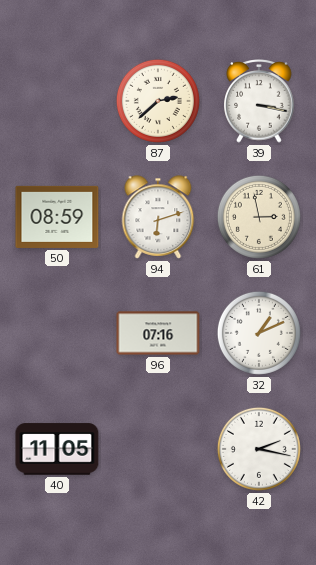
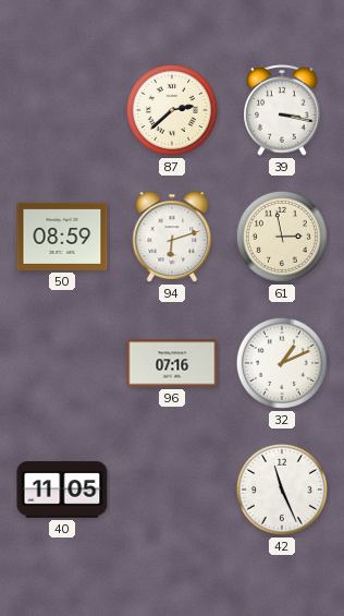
42: 2:17 -> 11:26 (282, 490)
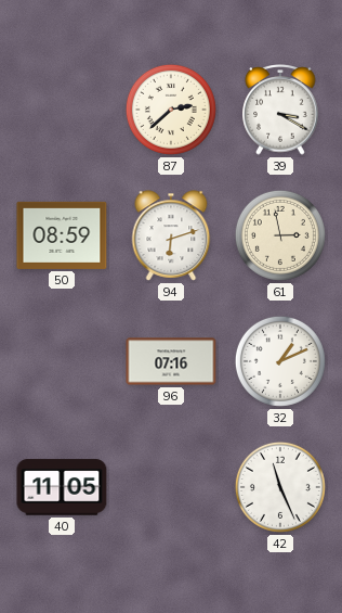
39: 3:17 -> 3:20 (280, 111)
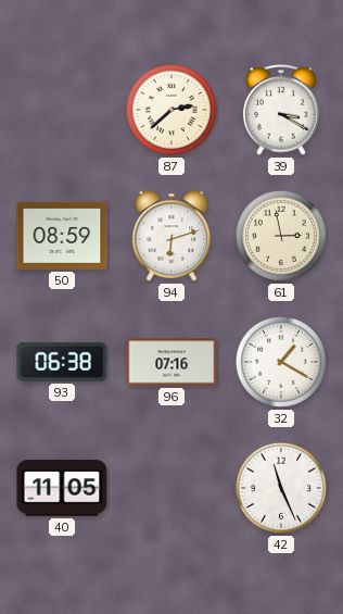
93: none -> 06:38 (62, 363)
32: 1:11 -> 1:20 (281, 362)
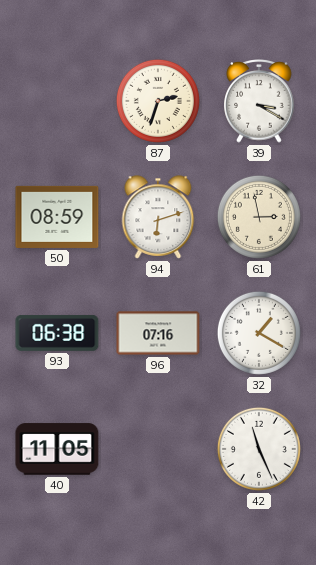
87: 2:38 -> 2:33 (158, 101)
